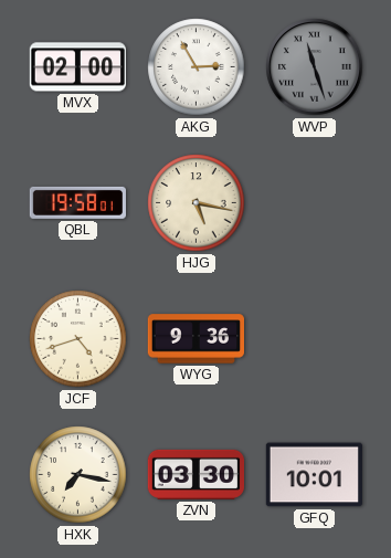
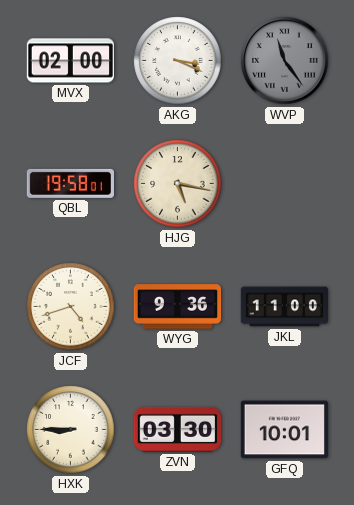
AKG: 2:55 -> 3:19 (178, 61)
WVP: 11:27 -> 11:24 (285, 61)
JKL: none -> 11:00 (284, 307)
HXK: 7:17 -> 8:45 (71, 430)
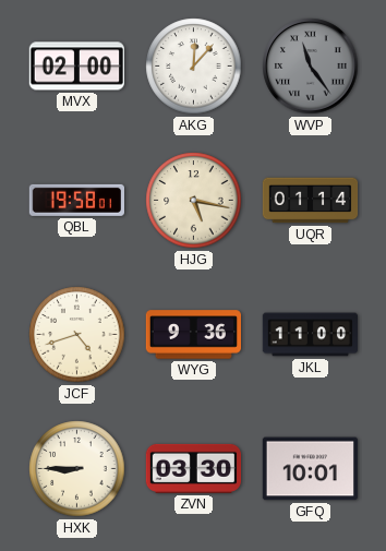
AKG: 3:19 -> 12:07 (194, 67)
UQR: none -> 01:14 (311, 201)
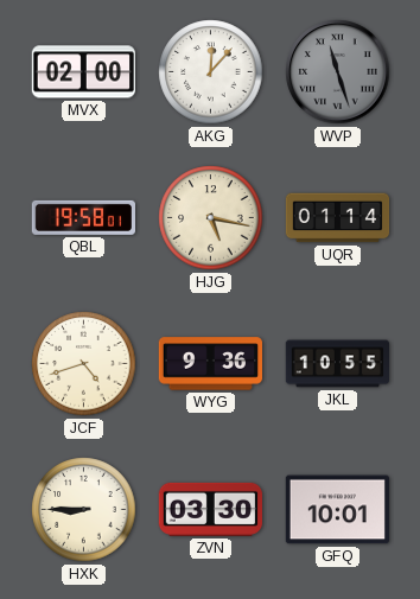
WVP: 11:24 -> 11:27 (338, 72)
JKL: 11:00 -> 10:55 (337, 364)
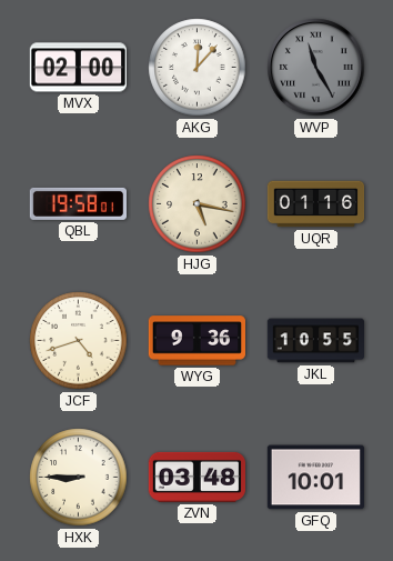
WVP: 11:27 -> 11:25 (316, 68)
UQR: 01:14 -> 01:16 (316, 204)
ZVN: 03:30 -> 03:48 (196, 477)
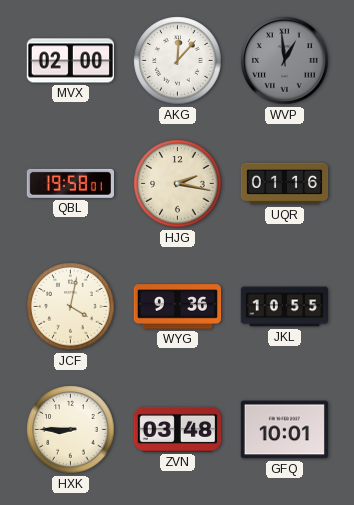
WVP: 11:25 -> 12:59 (285, 61)
HJG: 5:17 -> 2:17 (178, 184)
JCF: 4:42 -> 4:02 (71, 307)
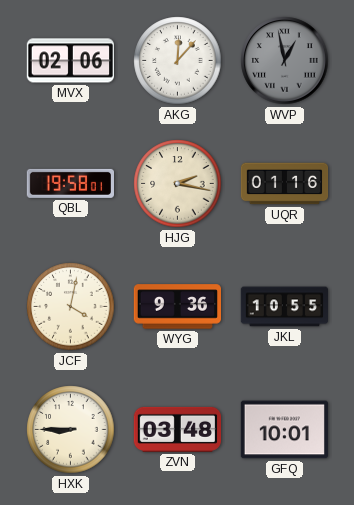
MVX: 02:00 -> 02:06 (70, 61)
WVP: 12:59 -> 12:58 (285, 61)
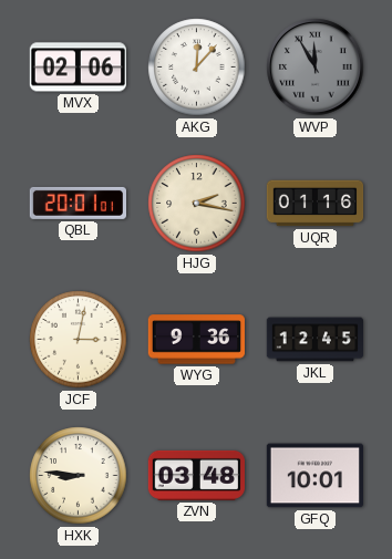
WVP: 12:58 -> 11:55 (316, 68)
QBL: 19:58 -> 20:01 (78, 203)
JCF: 4:02 -> 3:02 (79, 340)
JKL: 10:55 -> 12:45 (314, 340)
HXK: 8:45 -> 8:46 (79, 476)
